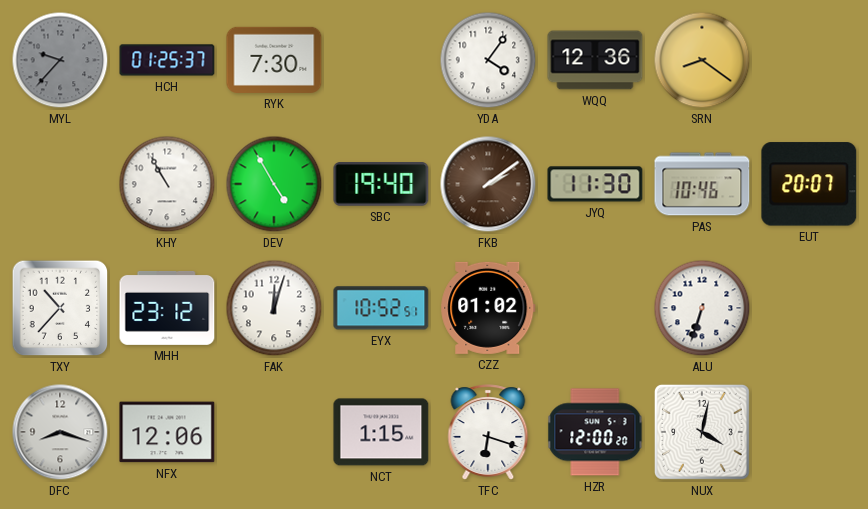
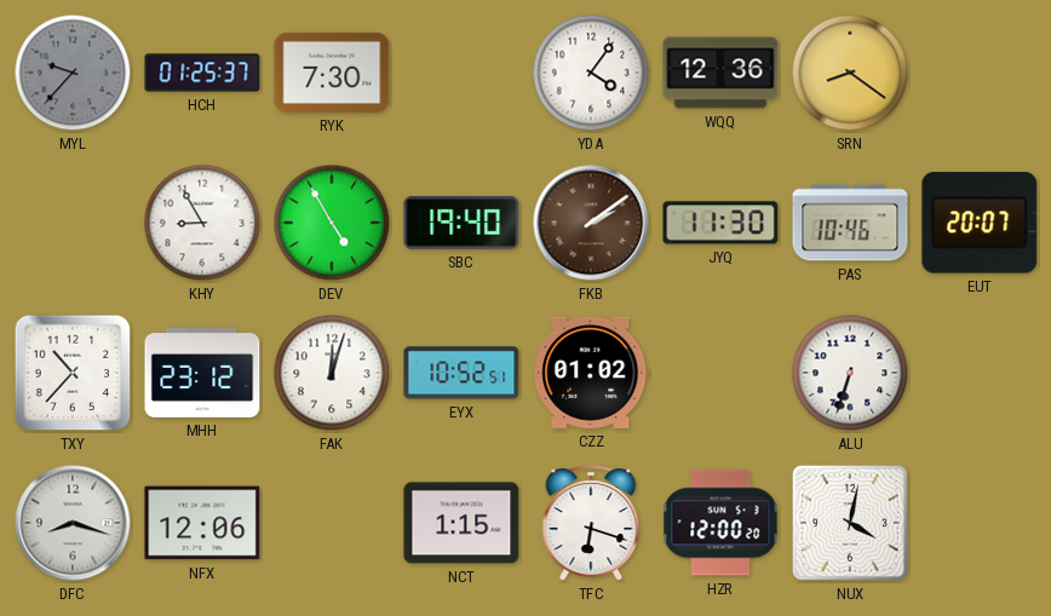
KHY: 10:55 -> 8:55 (202, 223)
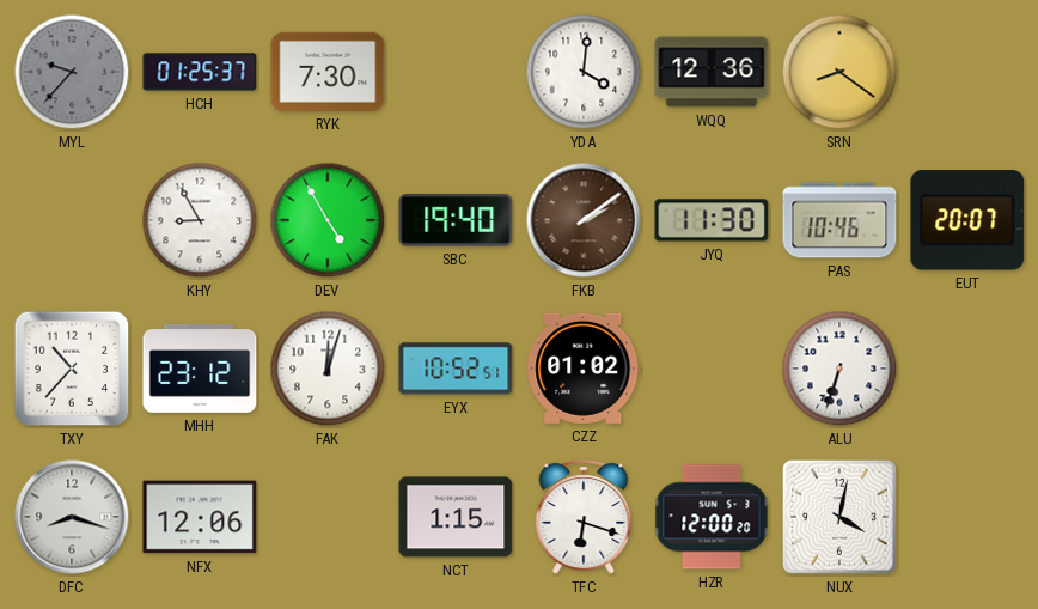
YDA: 4:06 -> 4:01 (584, 72)
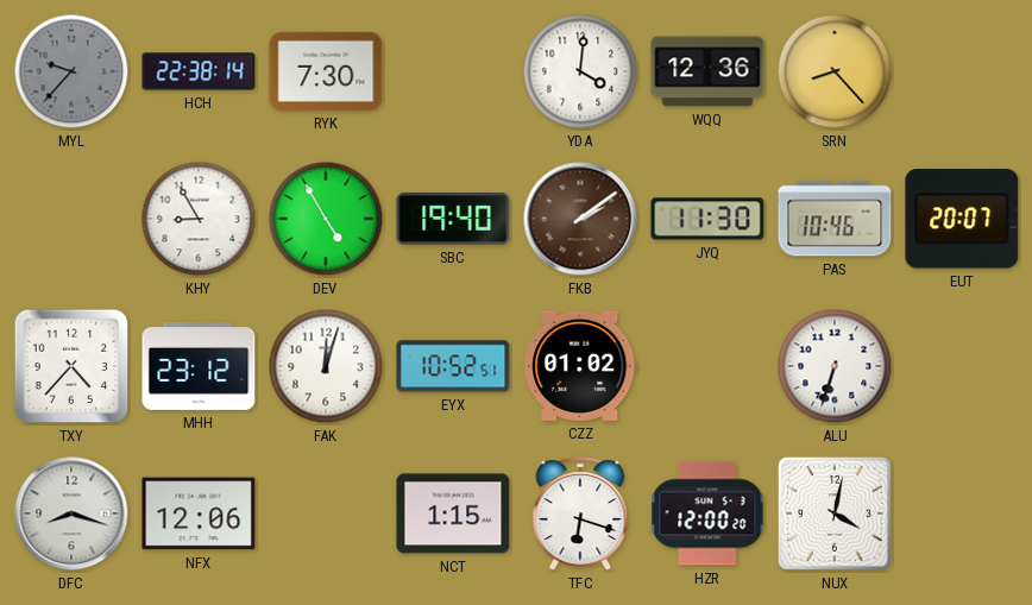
HCH: 01:25 -> 22:38 (199, 71)
SRN: 8:21 -> 8:23 (835, 71)
TXY: 10:37 -> 4:37 (71, 366)
